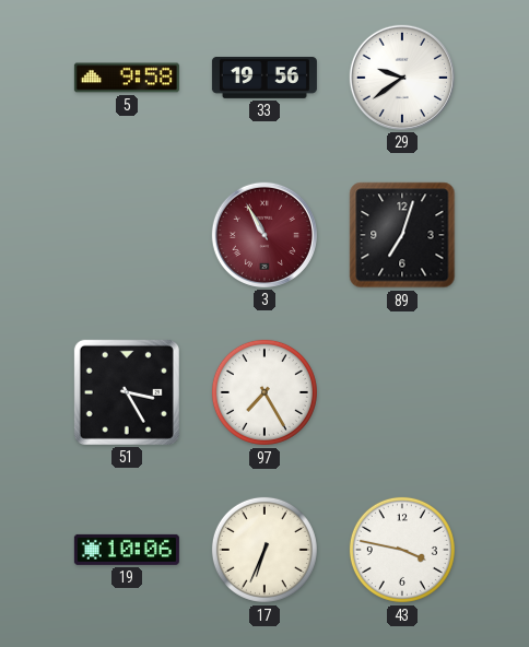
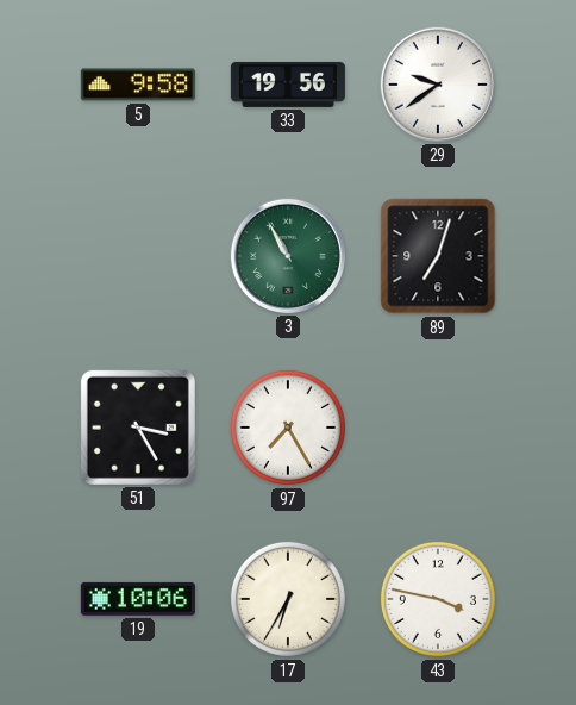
3 dial: burgundy -> green (288, 256)
17: 6:34 -> 6:35 (288, 599)
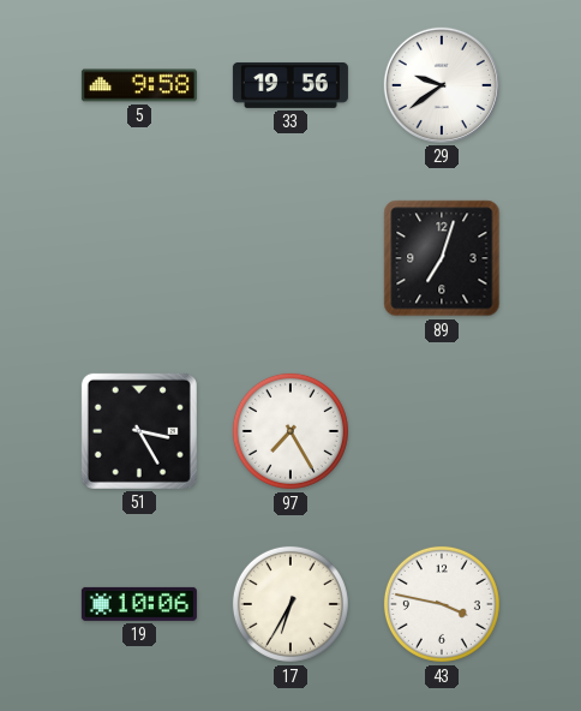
3: 10:55 -> none (288, 256)
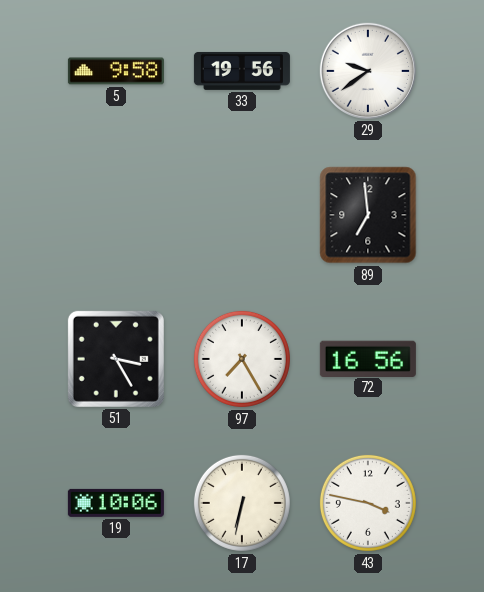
89: 7:03 -> 6:59 (368, 215)
72: none -> 16:56 (368, 358)
17: 6:35 -> 6:32 (242, 503)
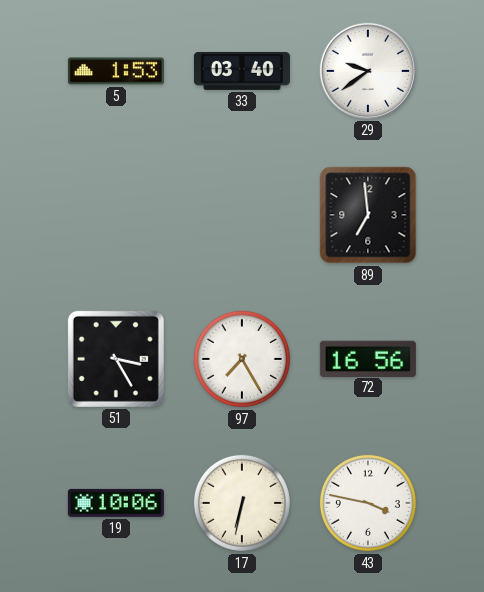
5: 9:58 -> 1:53 (116, 71)
33: 19:56 -> 03:40 (242, 71)
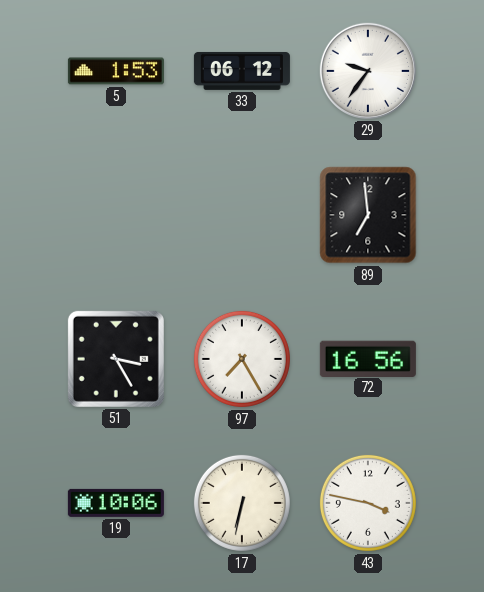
33: 03:40 -> 06:12 (242, 71)
29: 9:39 -> 9:36 (368, 71)
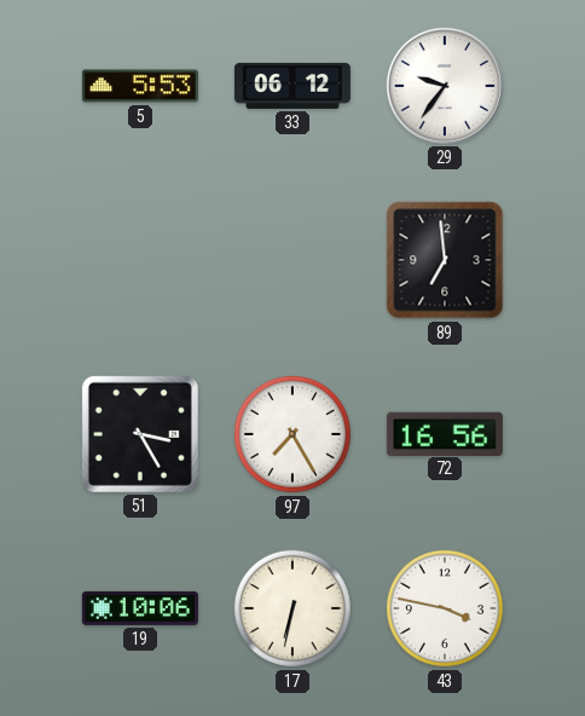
5: 1:53 -> 5:53 (140, 86)
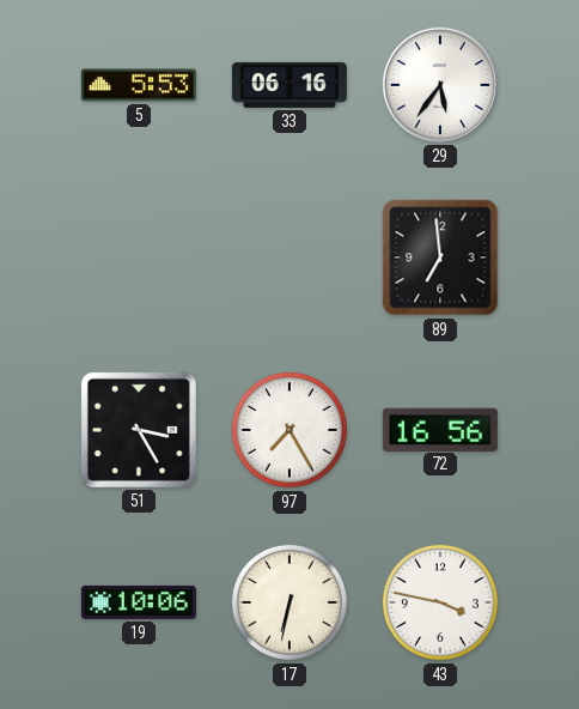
33: 06:12 -> 06:16 (289, 85)
29: 9:36 -> 5:36 (440, 85)
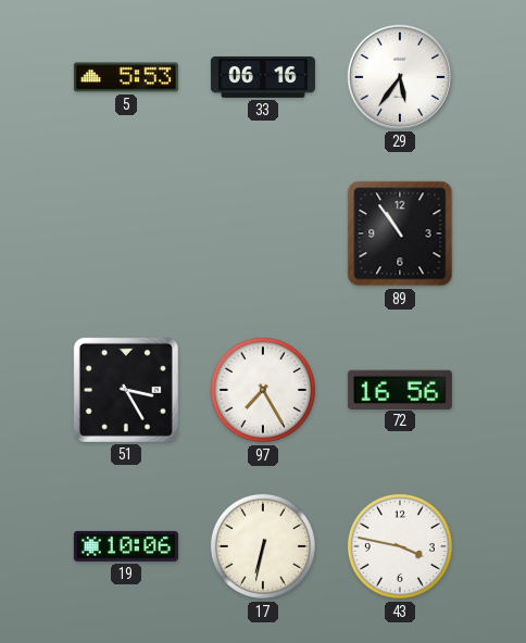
89: 6:59 -> 10:54 (400, 234)
